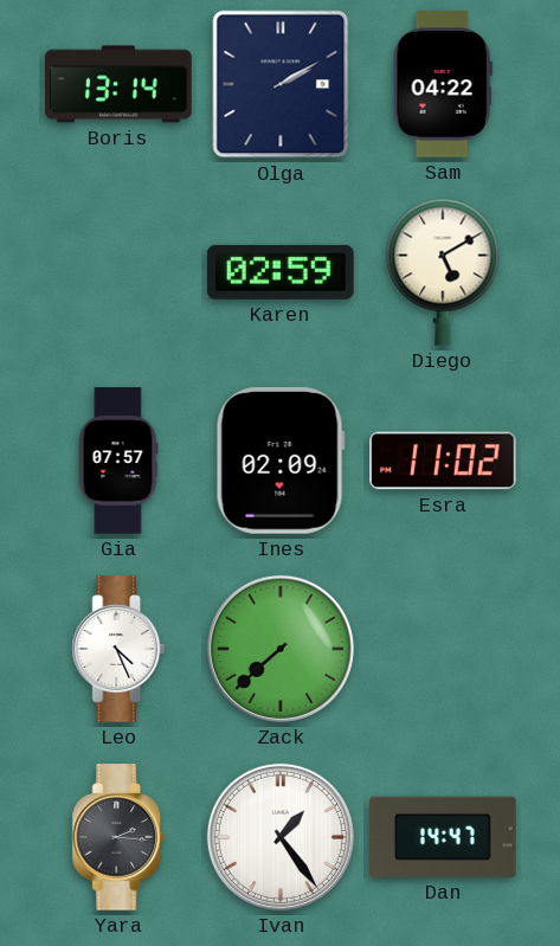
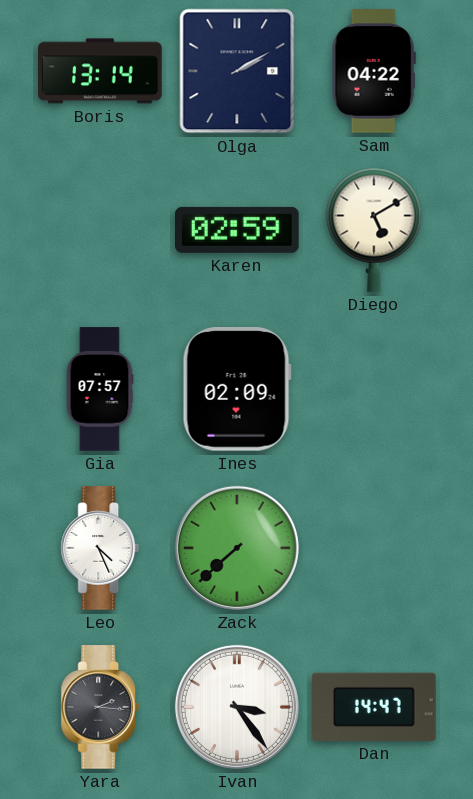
Esra: 11:02 -> none (443, 461)
Ivan: 1:24 -> 3:24 (237, 707)
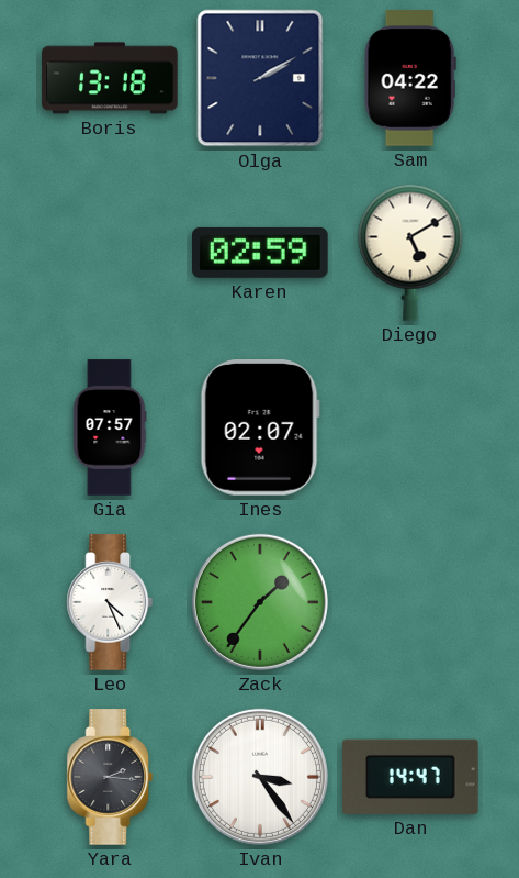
Boris: 13:14 -> 13:18 (110, 78)
Ines: 02:09 -> 02:07 (260, 429)
Zack: 7:38 -> 1:36 (260, 602)
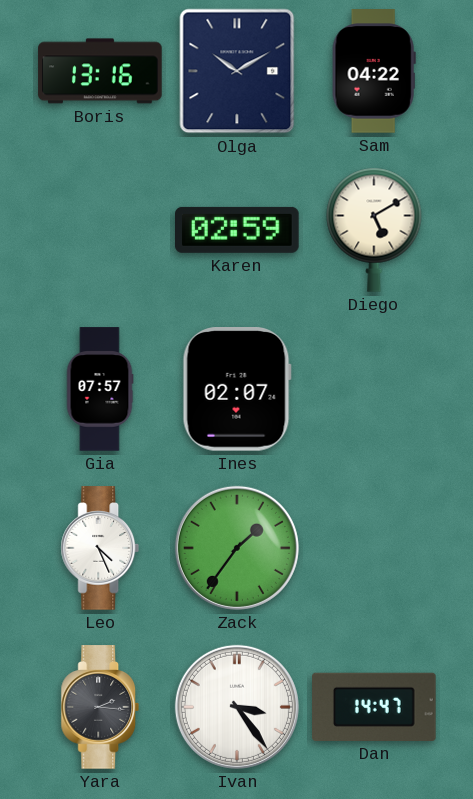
Boris: 13:18 -> 13:16 (100, 71)
Olga: 2:10 -> 10:10 (237, 71)
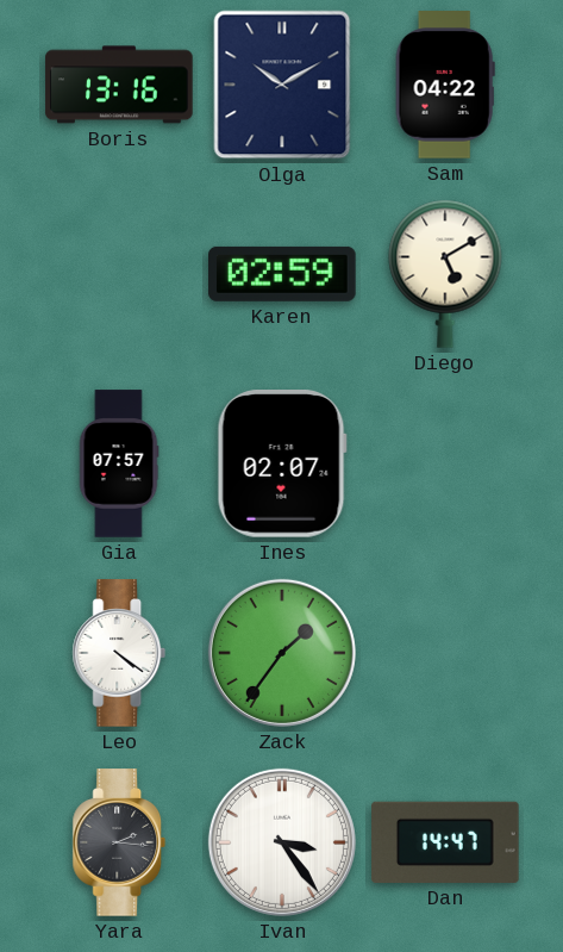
Leo: 4:26 -> 4:21 (119, 653)
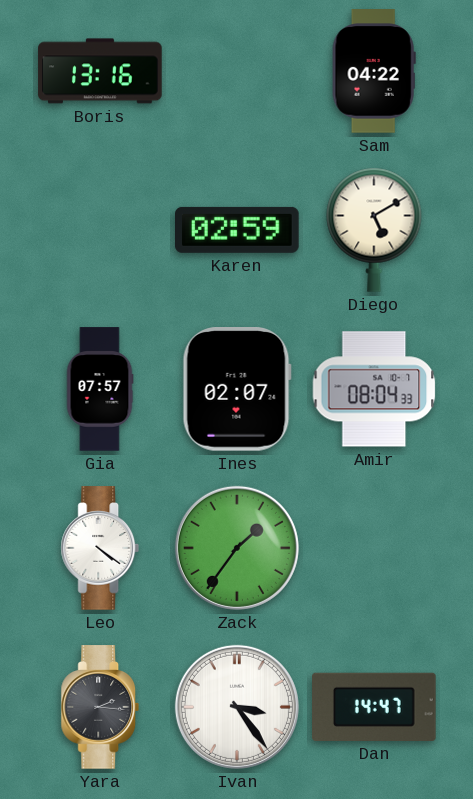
Olga: 10:10 -> none (282, 85)
Amir: none -> 08:04 (374, 389)
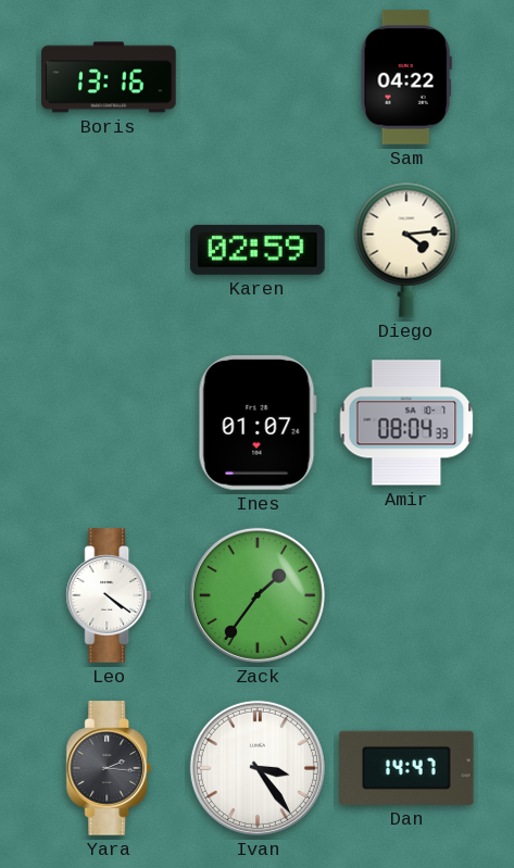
Diego: 5:10 -> 4:14 (406, 250)
Gia: 07:57 -> none (100, 389)
Ines: 02:07 -> 01:07 (258, 424)
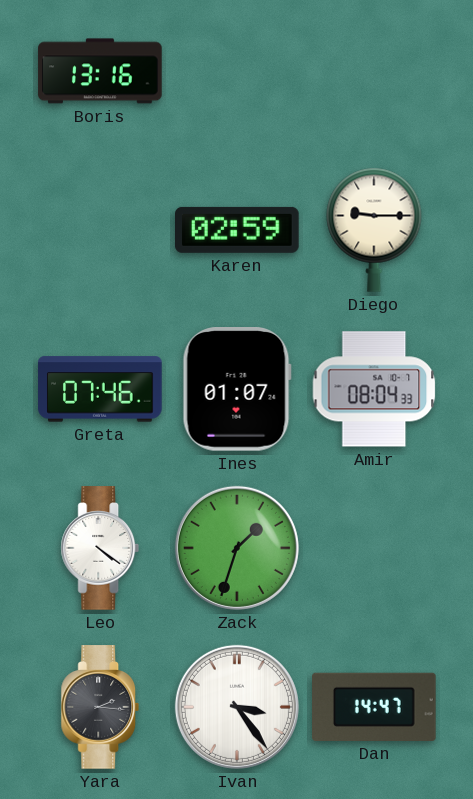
Sam: 04:22 -> none (406, 77)
Diego: 4:14 -> 9:15 (374, 230)
Greta: none -> 07:46 (100, 389)
Zack: 1:36 -> 1:33 (237, 548)
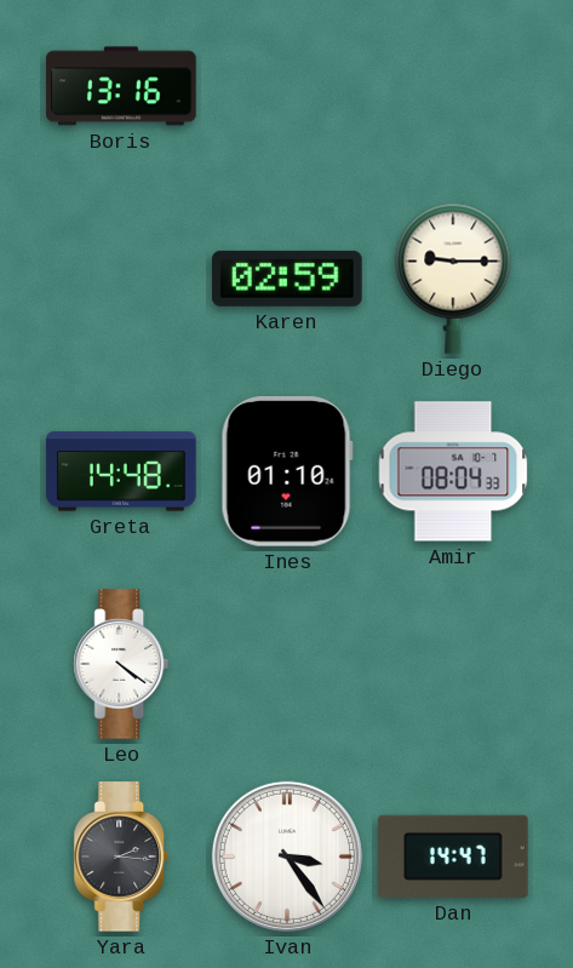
Greta: 07:46 -> 14:48 (121, 471)
Ines: 01:07 -> 01:10 (287, 472)
Zack: 1:33 -> none (237, 548)
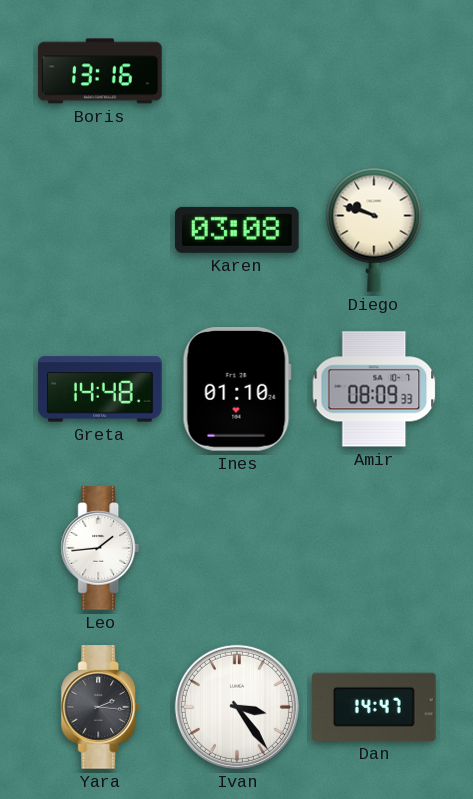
Karen: 02:59 -> 03:08 (237, 230)
Diego: 9:15 -> 9:48 (374, 230)
Amir: 08:04 -> 08:09 (374, 389)
Leo: 4:21 -> 1:44 (100, 548)
